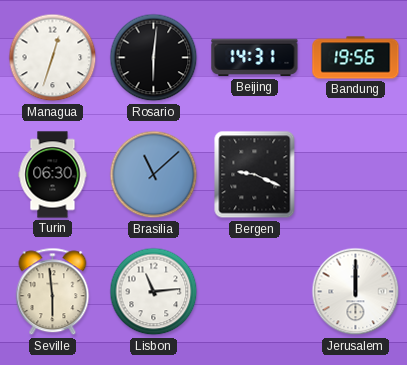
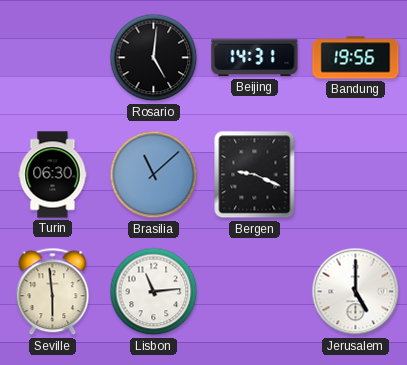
Managua: 12:33 -> none (53, 58)
Rosario: 6:01 -> 5:01 (154, 58)
Jerusalem: 12:00 -> 5:00 (356, 292)
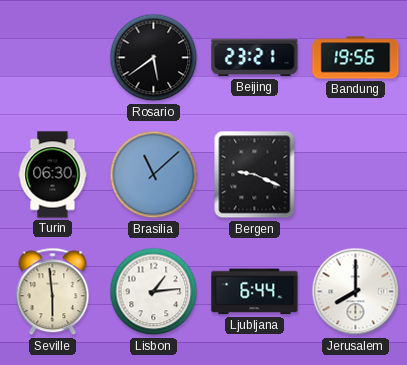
Rosario: 5:01 -> 5:39 (154, 58)
Beijing: 14:31 -> 23:21 (255, 58)
Lisbon: 11:14 -> 1:14 (154, 292)
Ljubljana: none -> 6:44 (255, 292)
Jerusalem: 5:00 -> 8:00 (356, 292)
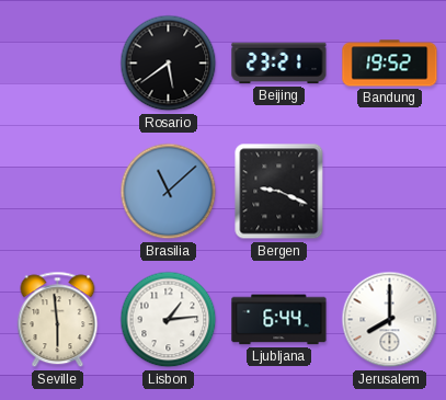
Bandung: 19:56 -> 19:52 (390, 64)
Turin: 06:30 -> none (53, 175)
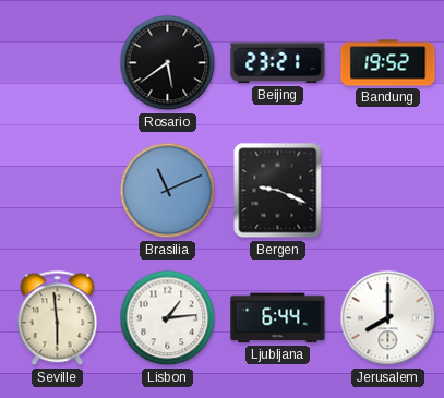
Brasilia: 11:08 -> 11:11 (168, 191)
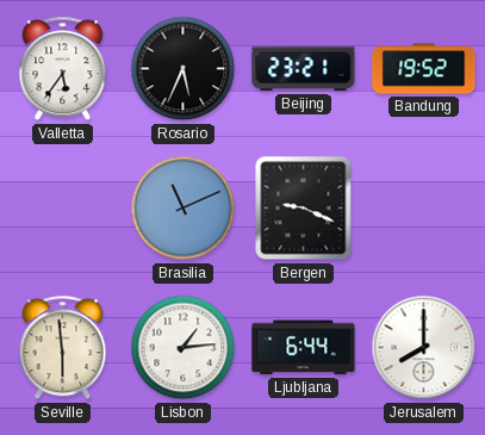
Valletta: none -> 5:36 (63, 69)
Rosario: 5:39 -> 5:34 (184, 69)
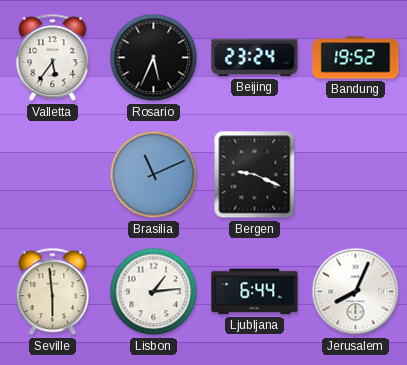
Beijing: 23:21 -> 23:24 (255, 58)
Jerusalem: 8:00 -> 8:04 (356, 292)
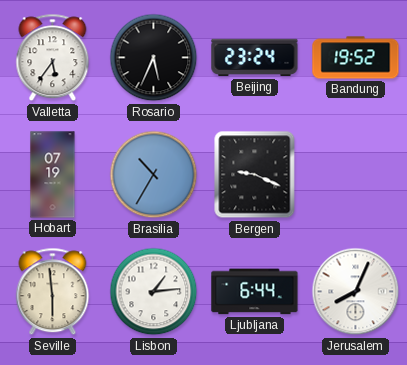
Hobart: none -> 07:19 (53, 175)
Brasilia: 11:11 -> 10:35 (154, 175)
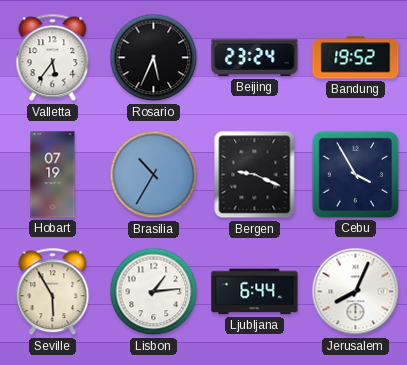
Cebu: none -> 3:55 (355, 174)
Seville: 5:59 -> 5:55 (53, 292)
